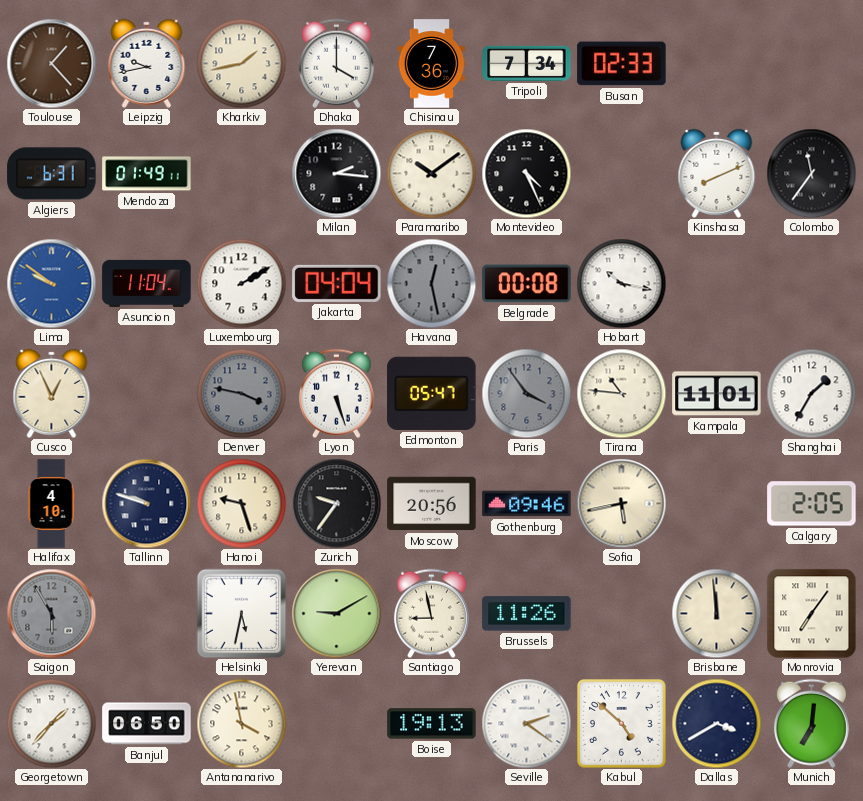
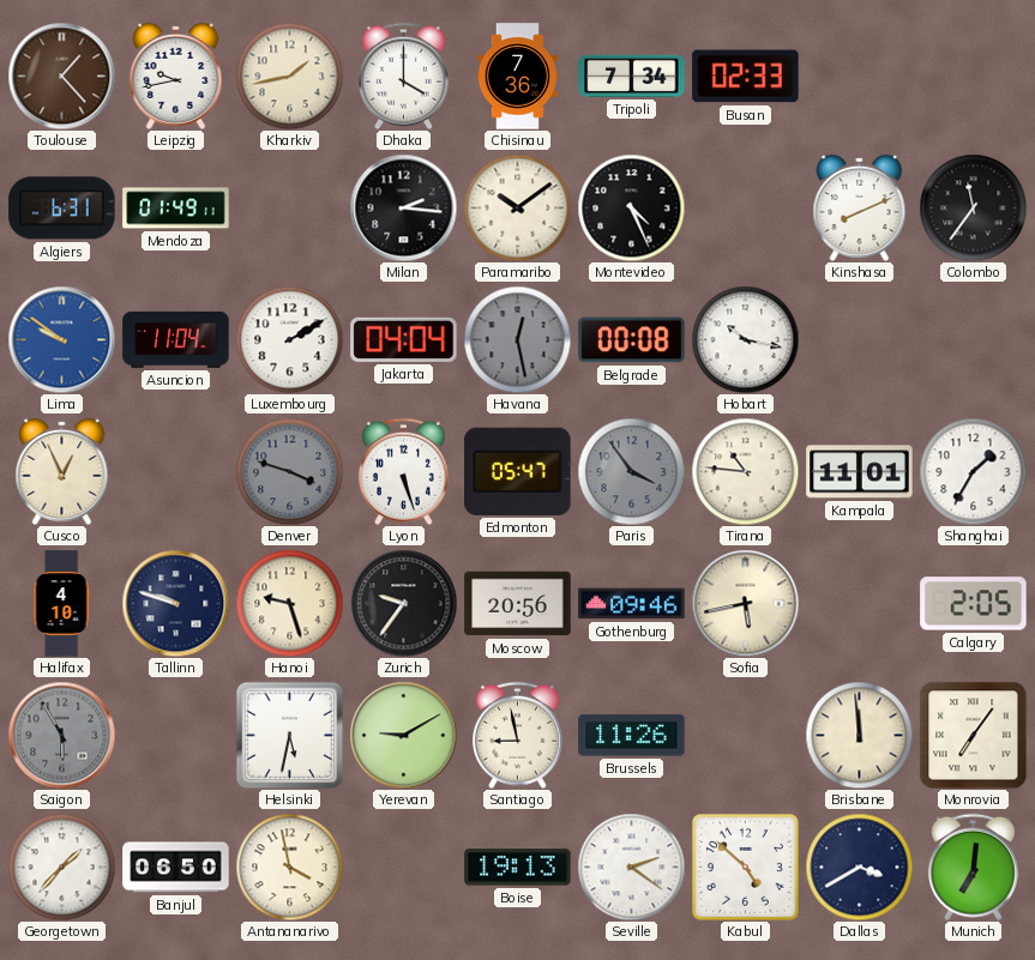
Denver: 3:47 -> 3:48 (289, 471)
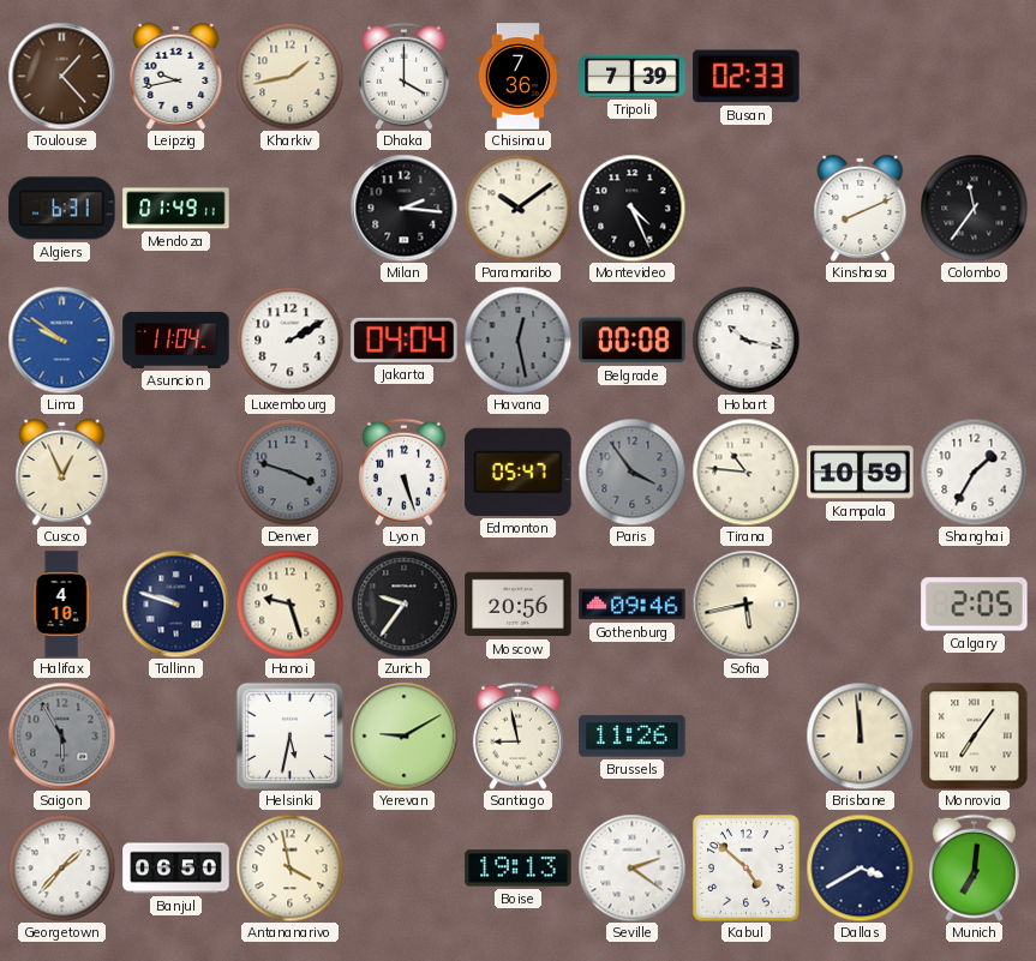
Tripoli: 7:34 -> 7:39 (633, 76)
Kampala: 11:01 -> 10:59 (861, 473)
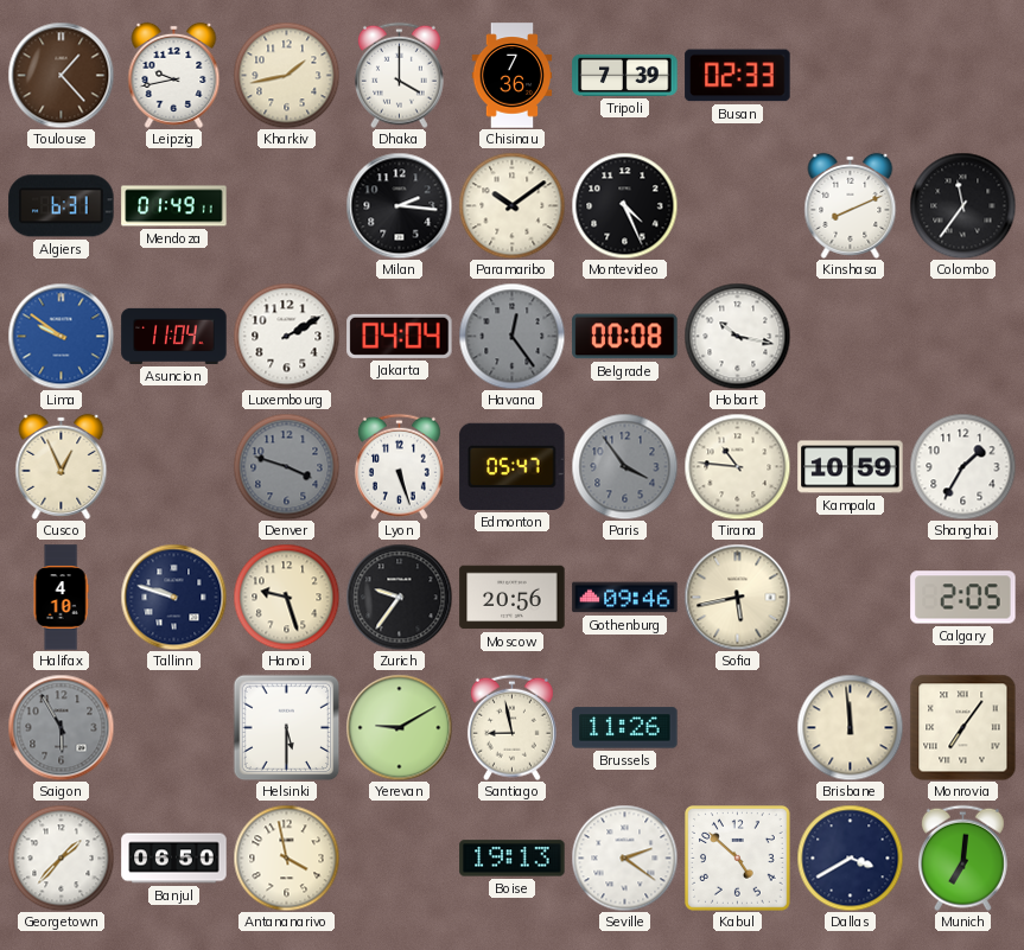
Havana: 12:28 -> 12:24 (511, 336)
Helsinki: 5:32 -> 5:30 (286, 727)
